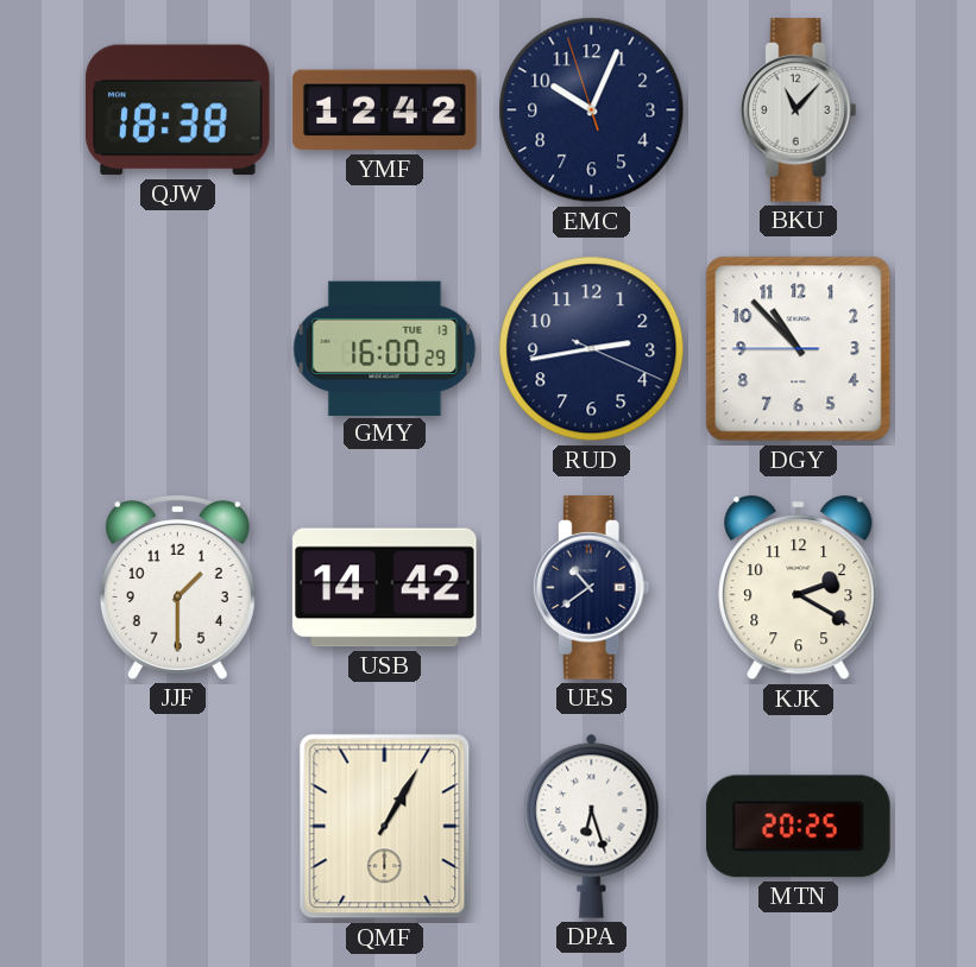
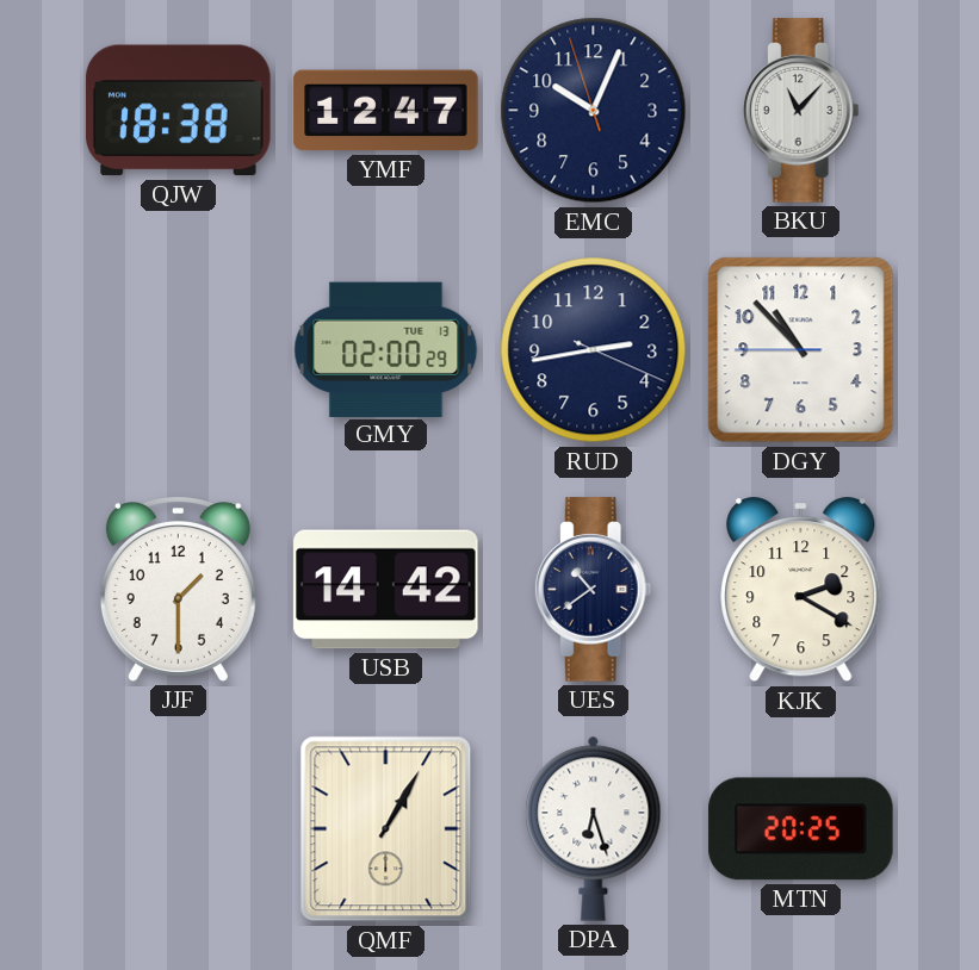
YMF: 12:42 -> 12:47 (386, 111)
GMY: 16:00 -> 02:00 (386, 349)
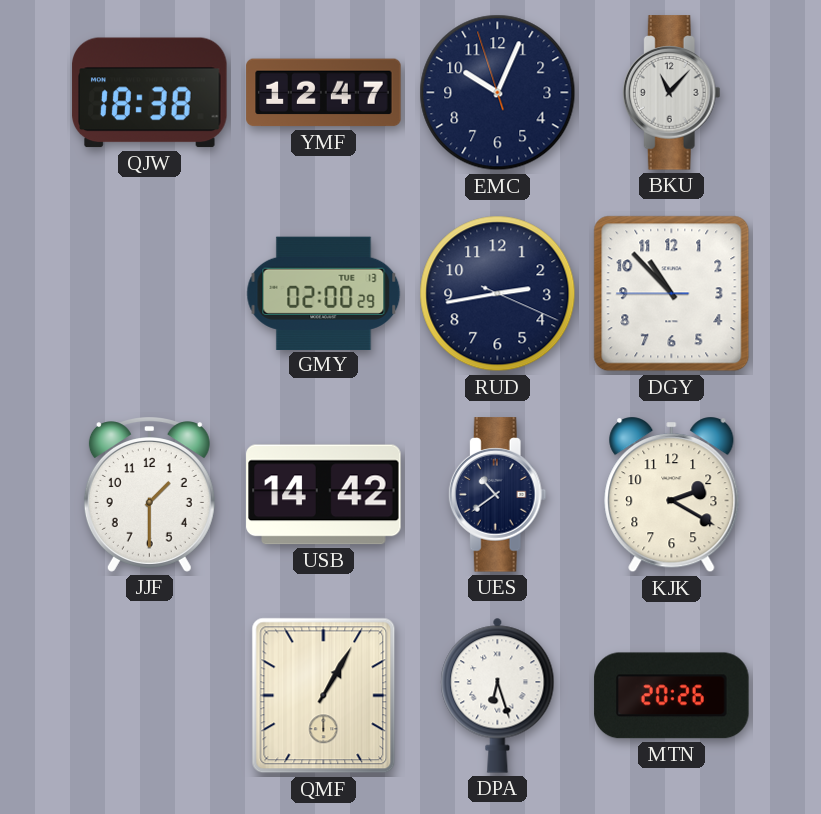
MTN: 20:25 -> 20:26 (672, 696)
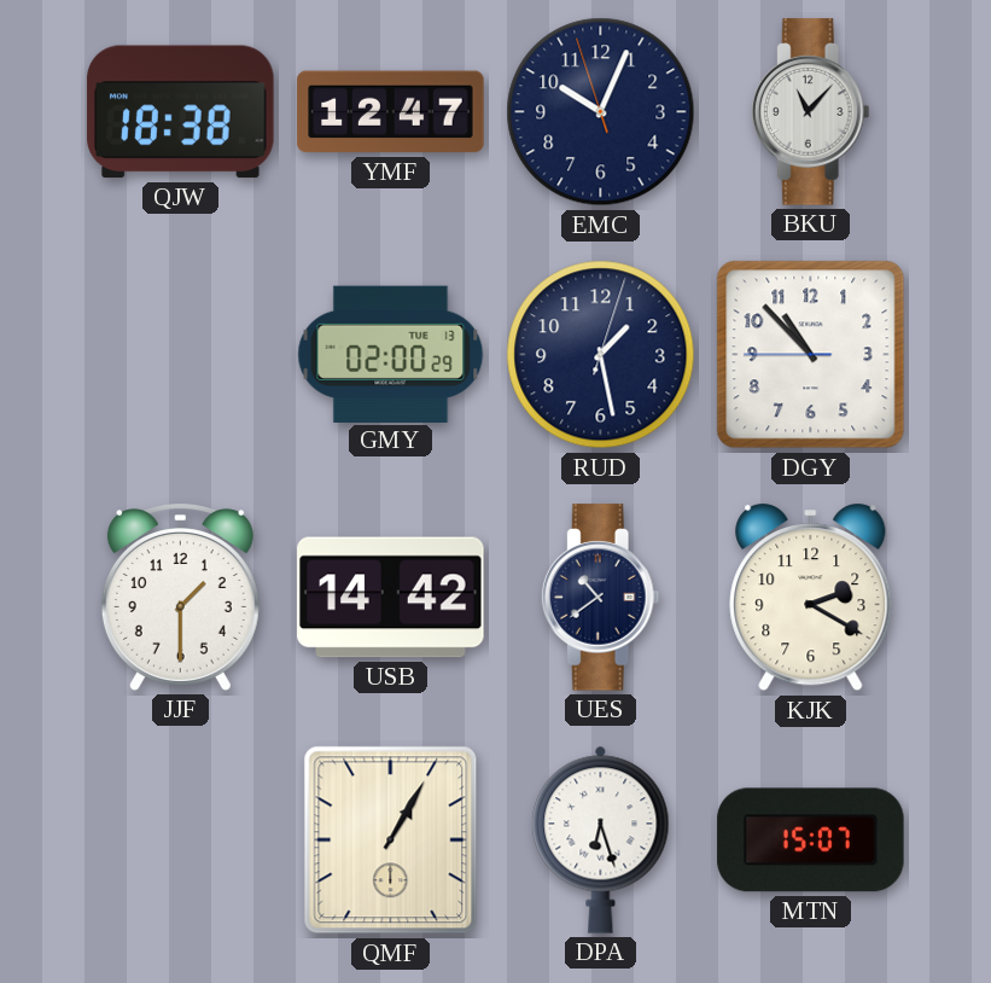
RUD: 2:43 -> 1:28 (601, 355)
MTN: 20:26 -> 15:07 (811, 841)
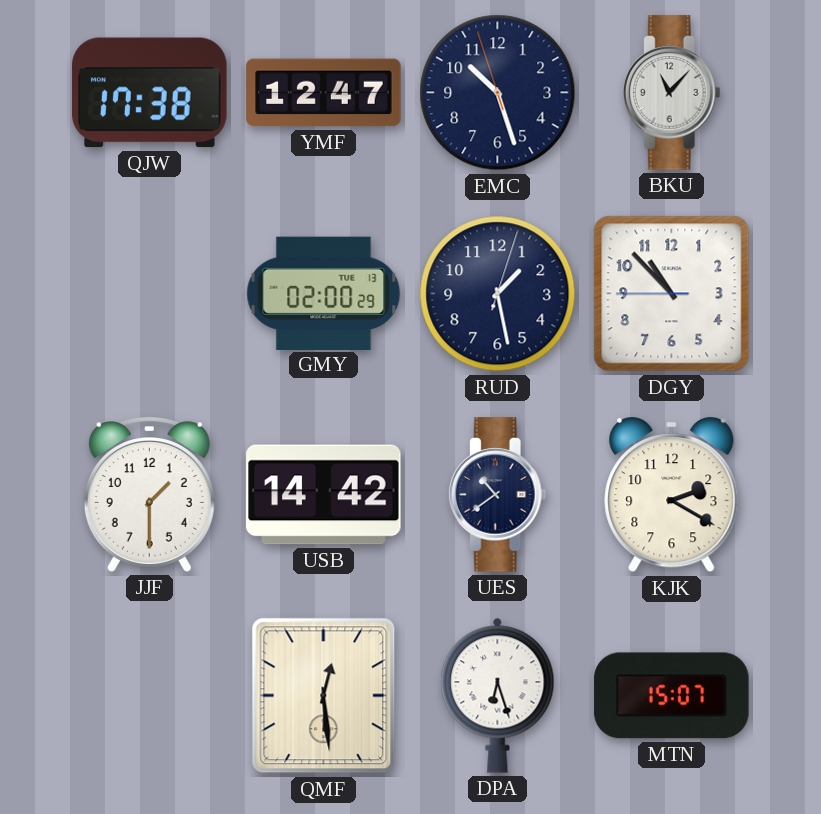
QJW: 18:38 -> 17:38 (150, 93)
EMC: 10:03 -> 10:26 (498, 93)
QMF: 1:05 -> 12:29 (324, 696)
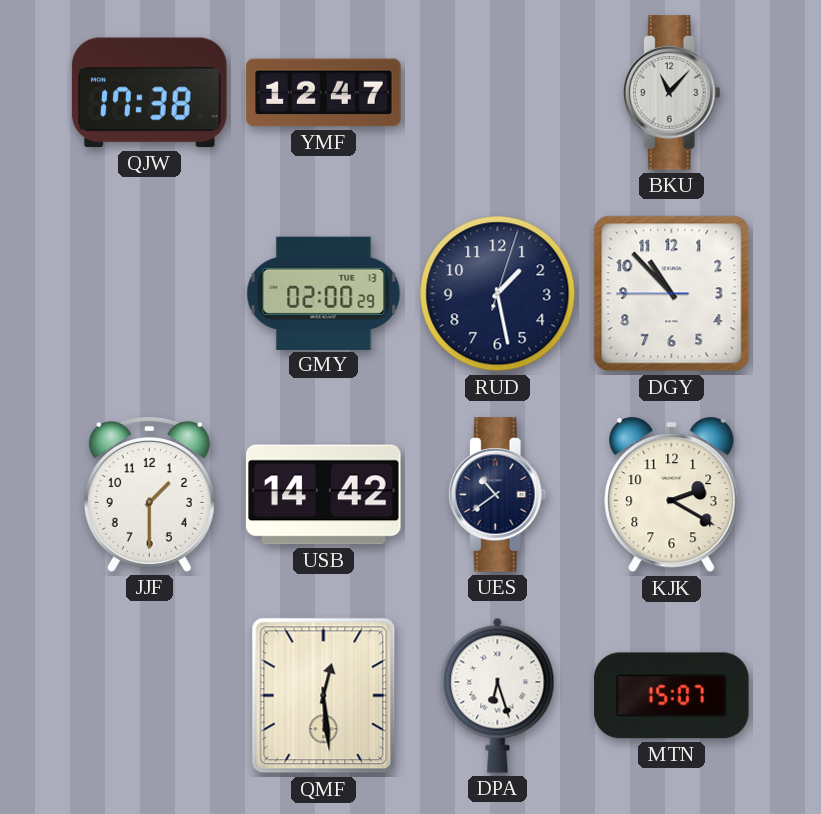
EMC: 10:26 -> none (498, 93)
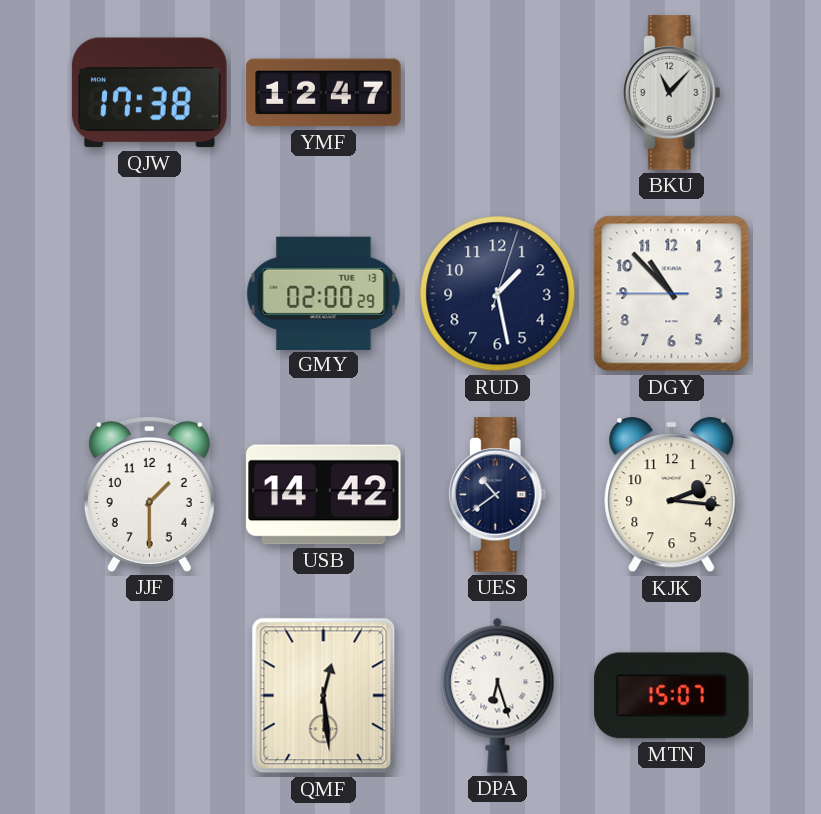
KJK: 2:20 -> 2:16 (672, 495)
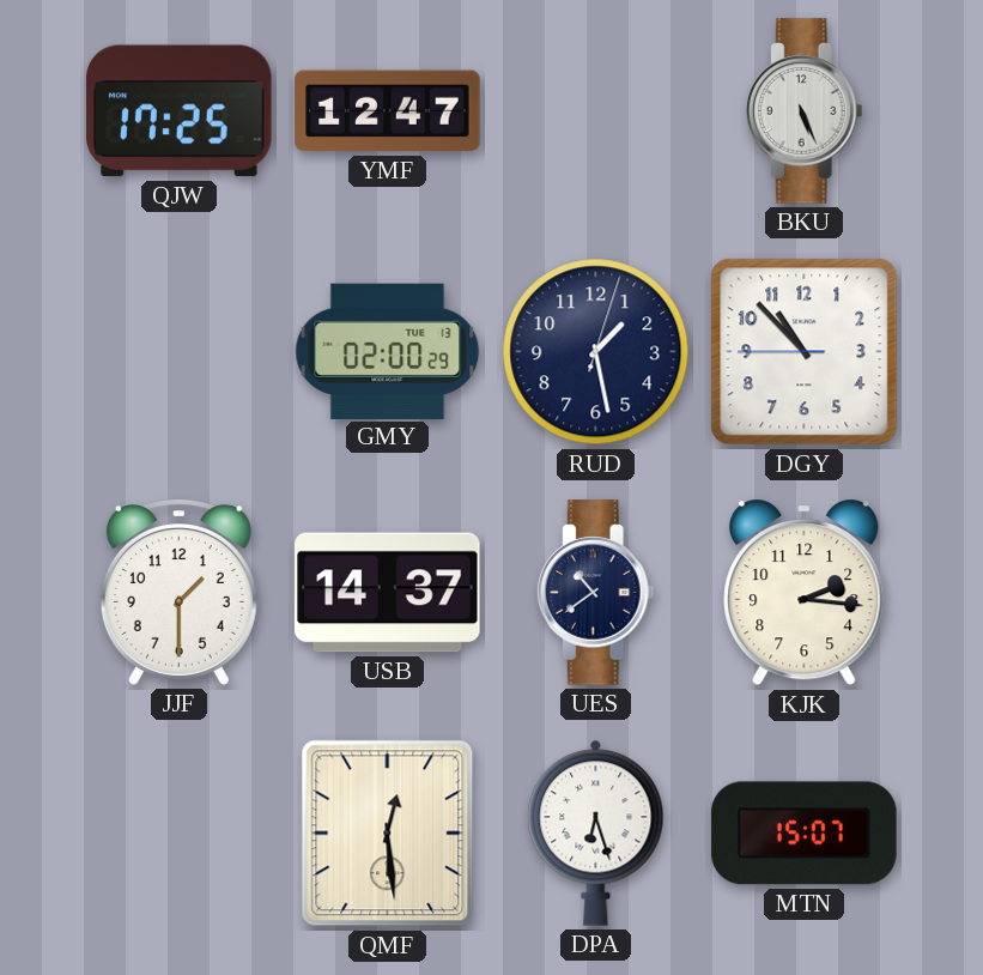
QJW: 17:38 -> 17:25 (180, 111)
BKU: 11:07 -> 5:26 (803, 111)
USB: 14:42 -> 14:37 (388, 593)
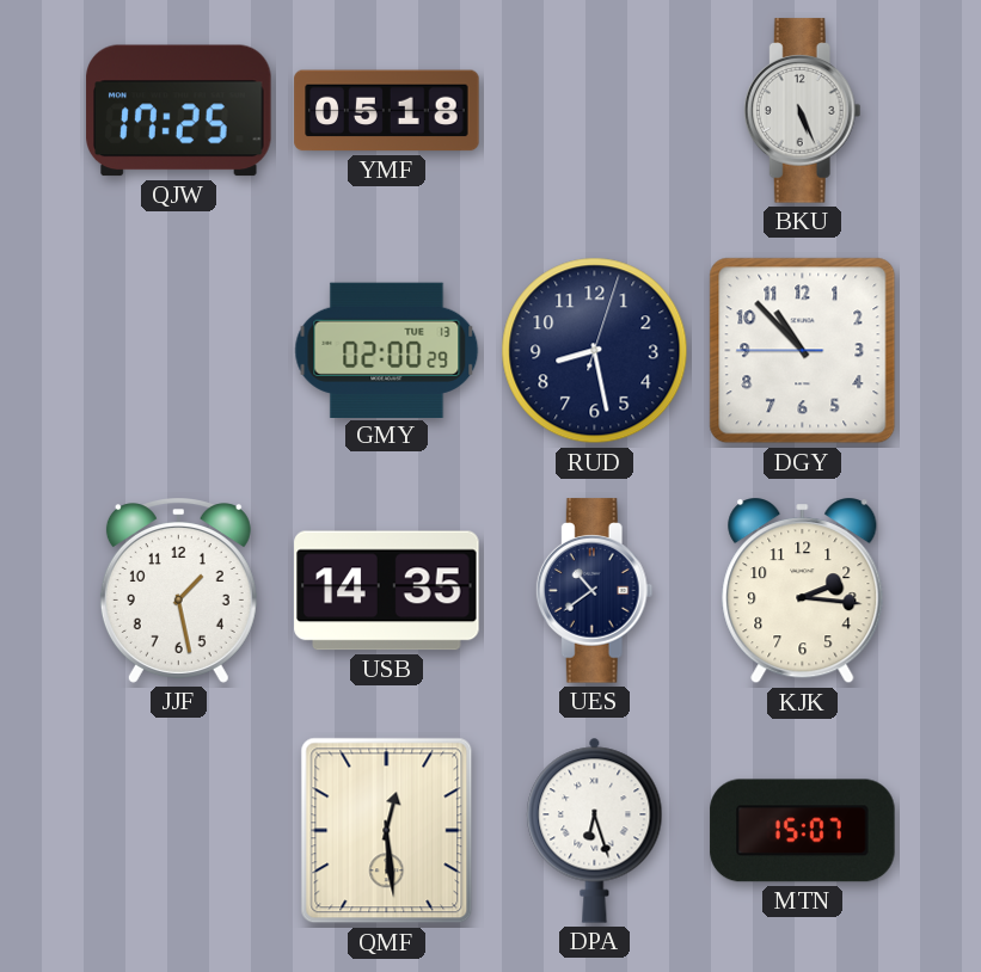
YMF: 12:47 -> 05:18 (387, 111)
RUD: 1:28 -> 8:28 (595, 351)
JJF: 1:30 -> 1:28 (178, 591)
USB: 14:37 -> 14:35 (387, 591)
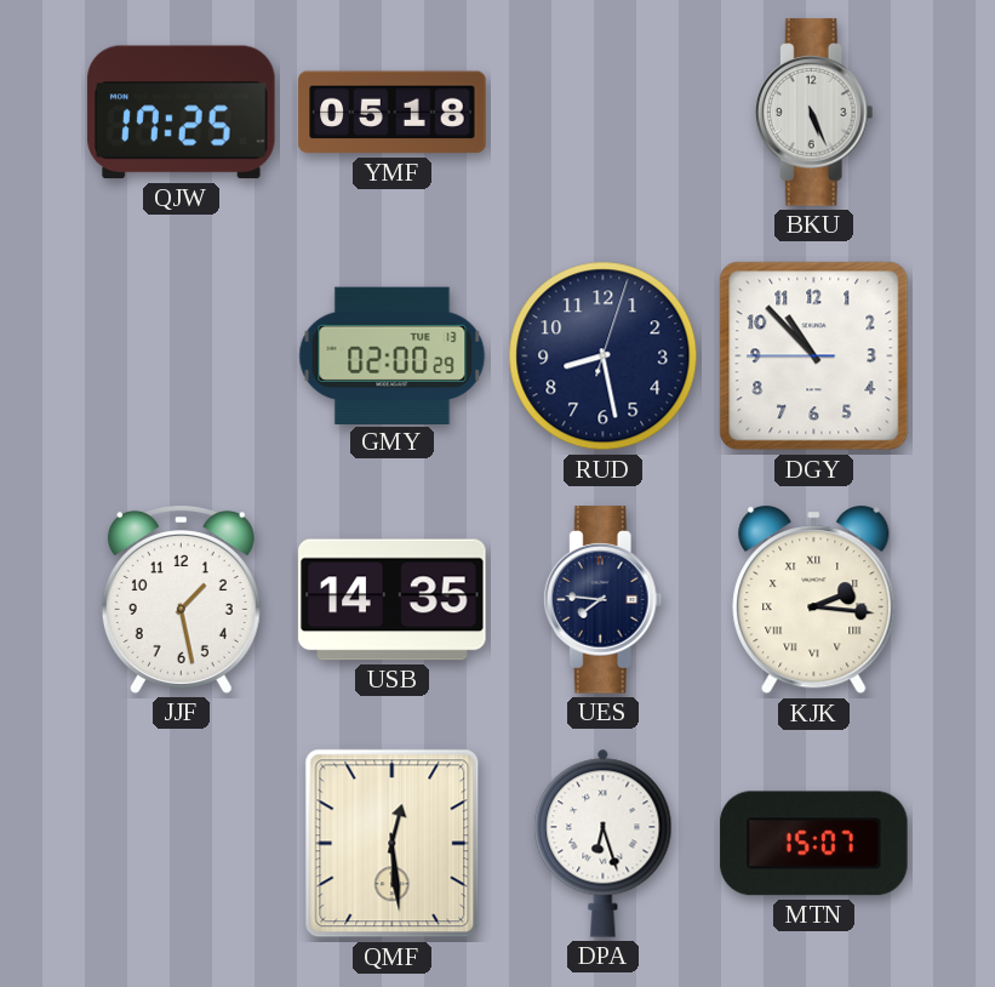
UES: 10:39 -> 7:46 (602, 600)
KJK numerals: Arabic -> Roman (814, 600)
